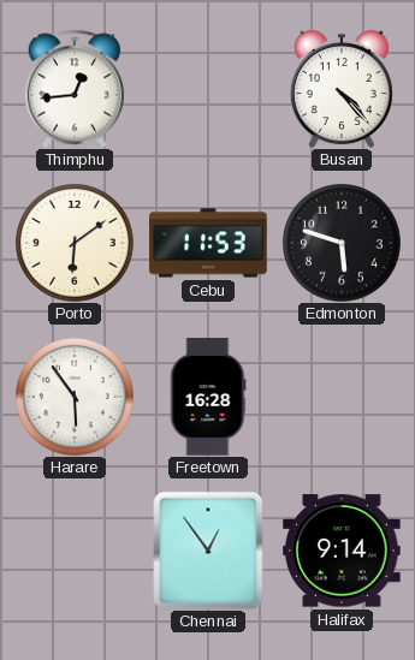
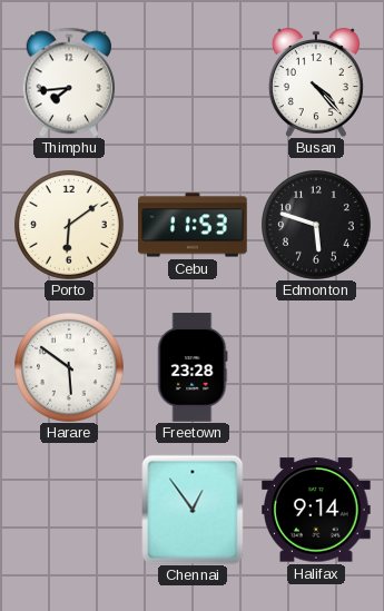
Thimphu: 12:44 -> 7:44 (69, 82)
Harare: 5:54 -> 5:51 (70, 368)
Freetown: 16:28 -> 23:28 (193, 367)
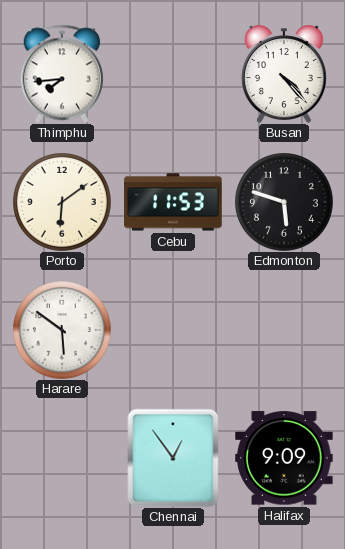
Freetown: 23:28 -> none (193, 367)
Halifax: 9:14 -> 9:09 (284, 458)
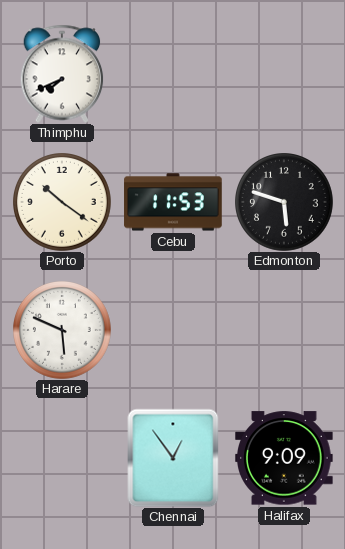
Thimphu: 7:44 -> 7:41 (62, 74)
Busan: 4:23 -> none (284, 74)
Porto: 6:09 -> 10:21 (63, 203)
Harare: 5:51 -> 5:49 (63, 331)
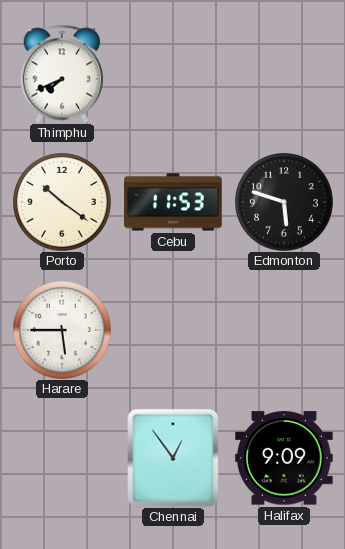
Harare: 5:49 -> 5:45 (63, 331)
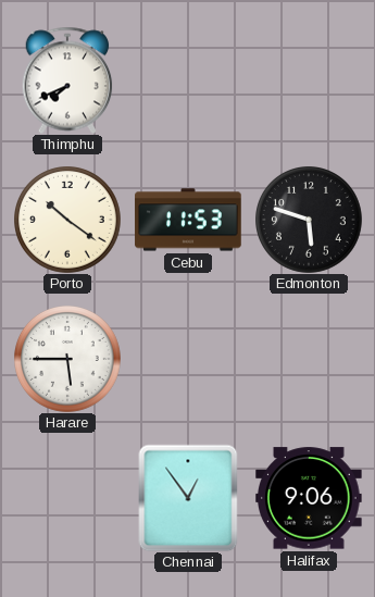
Halifax: 9:09 -> 9:06 (309, 498)
